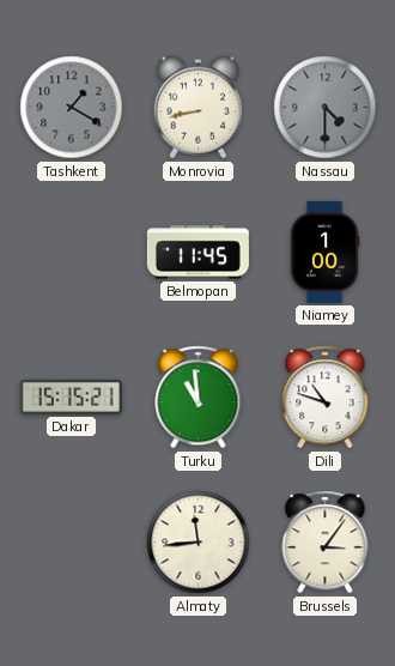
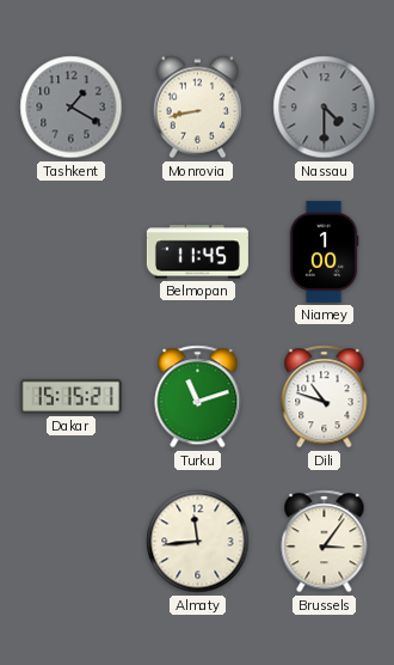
Turku: 10:59 -> 11:12 (198, 397)
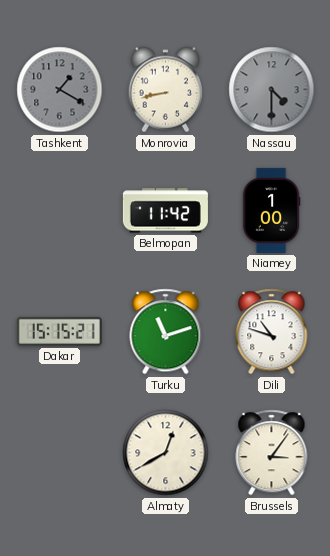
Belmopan: 11:45 -> 11:42 (165, 211)
Almaty: 11:44 -> 12:40 (166, 453)
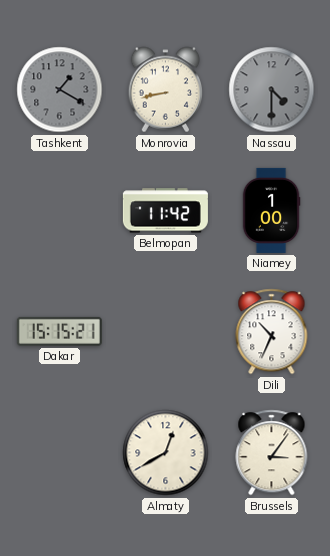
Turku: 11:12 -> none (166, 332)
Dili: 10:48 -> 10:34 (272, 332)
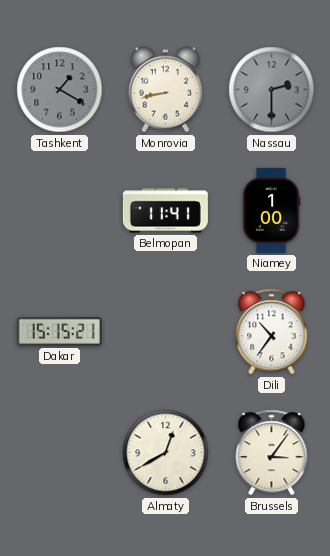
Nassau: 4:30 -> 2:30 (272, 90)
Belmopan: 11:42 -> 11:41 (165, 211)
Dili: 10:34 -> 10:36 (272, 332)
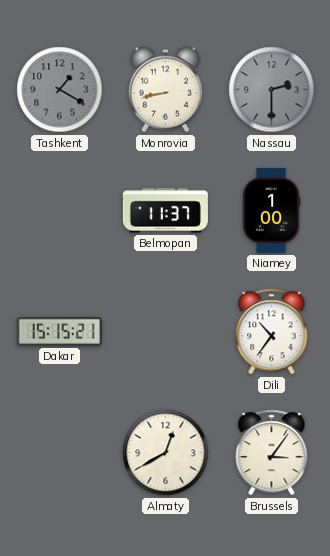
Belmopan: 11:41 -> 11:37 (165, 211)
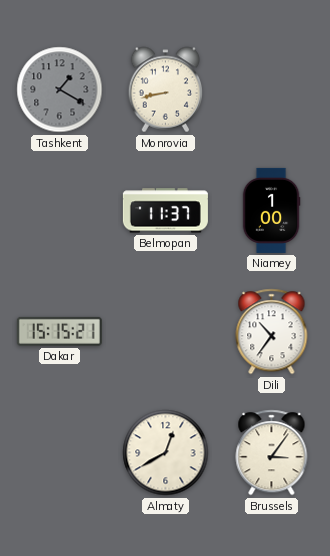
Nassau: 2:30 -> none (272, 90)
